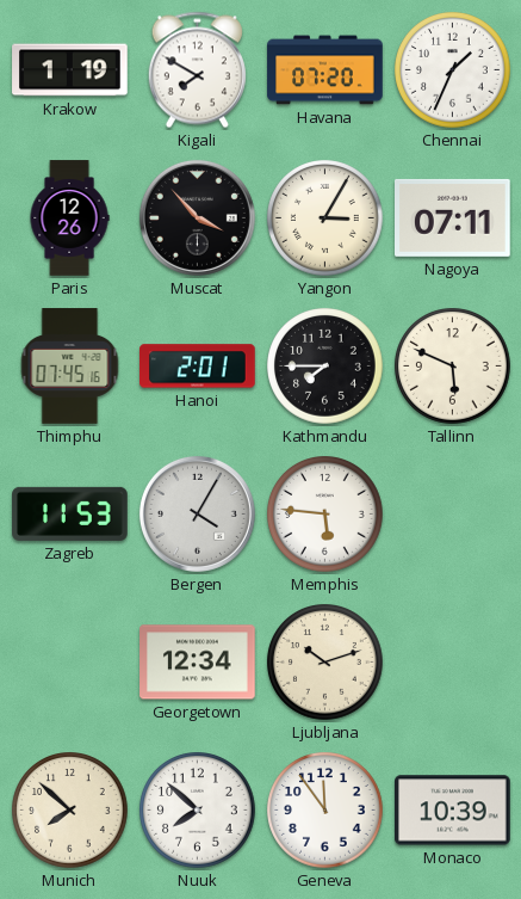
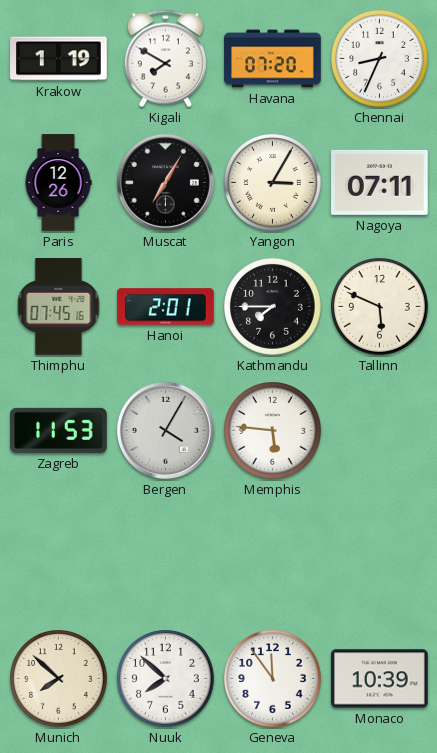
Chennai: 1:34 -> 8:34 (380, 59)
Muscat: 3:53 -> 7:05 (165, 182)
Georgetown: 12:34 -> none (198, 663)
Ljubljana: 10:12 -> none (325, 663)
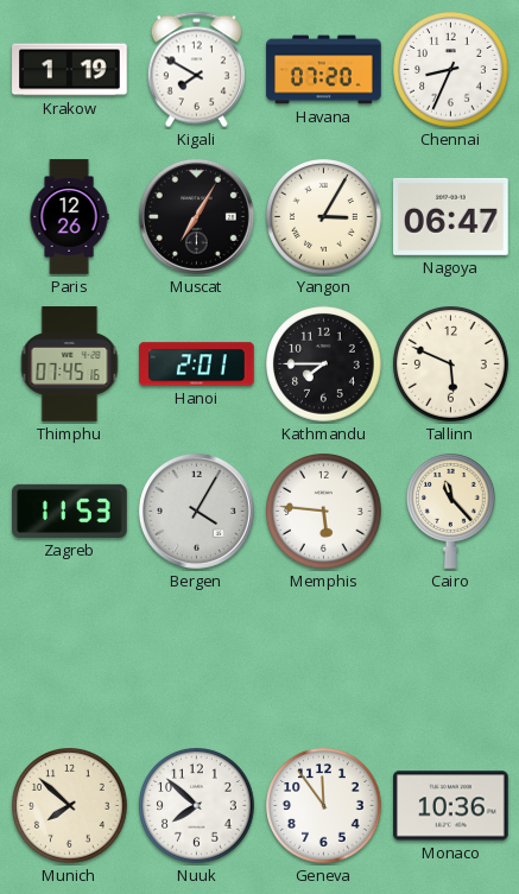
Nagoya: 07:11 -> 06:47 (451, 216)
Cairo: none -> 11:23 (451, 512)
Monaco: 10:39 -> 10:36 (451, 806)
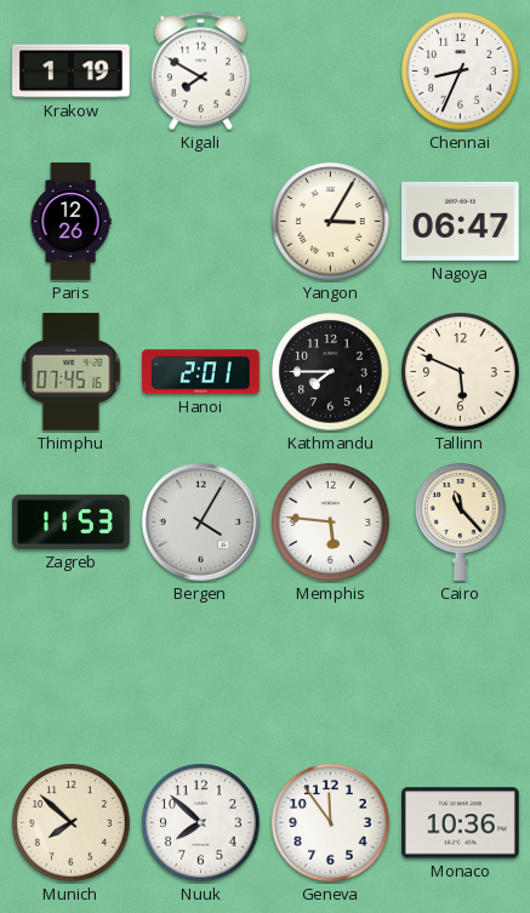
Havana: 07:20 -> none (324, 70)
Muscat: 7:05 -> none (196, 216)
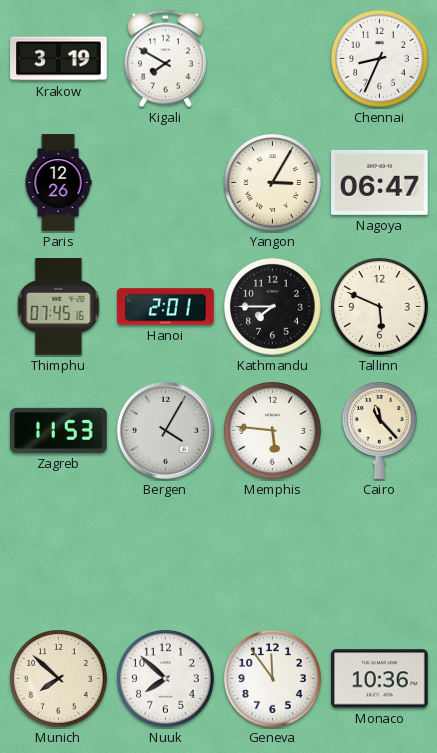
Krakow: 1:19 -> 3:19 (59, 59)
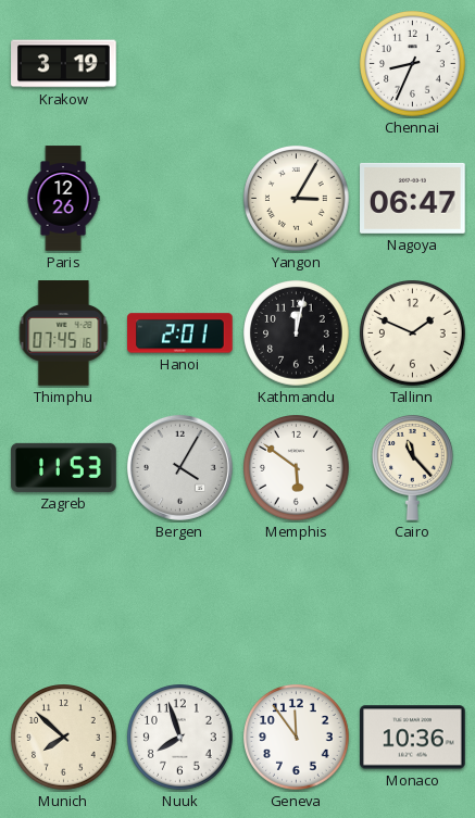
Kigali: 7:50 -> none (165, 59)
Kathmandu: 7:45 -> 12:02 (297, 334)
Tallinn: 5:49 -> 1:49 (413, 334)
Memphis: 5:46 -> 5:51 (297, 468)
Nuuk: 7:52 -> 7:57 (180, 738)
